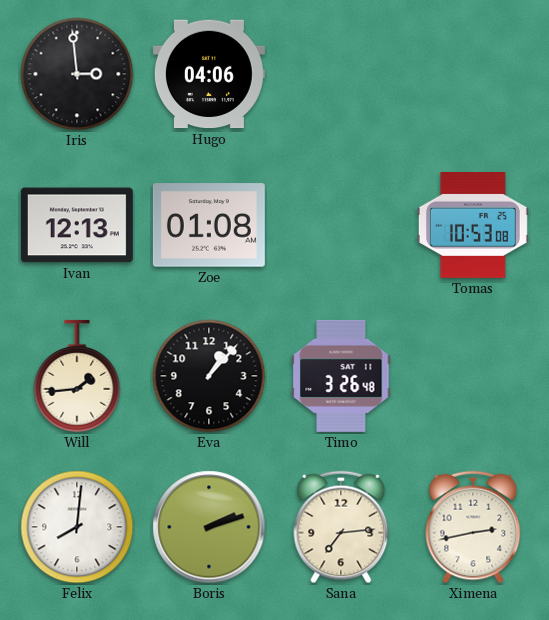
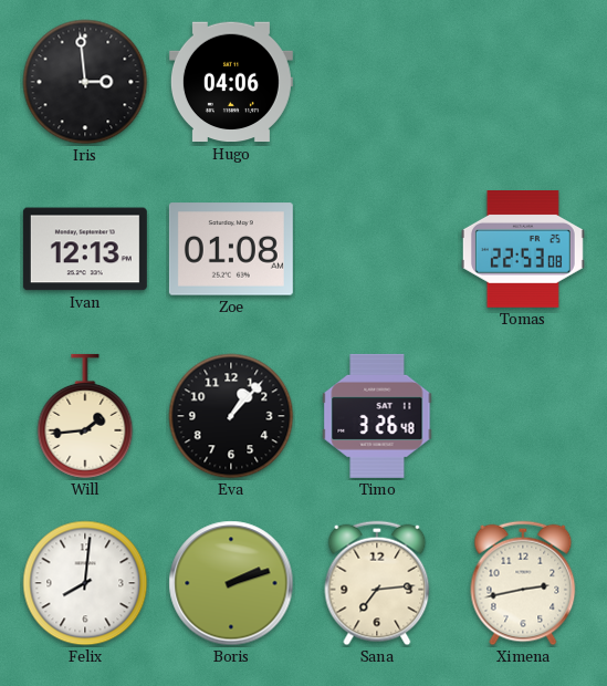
Tomas: 10:53 -> 22:53 (523, 250)
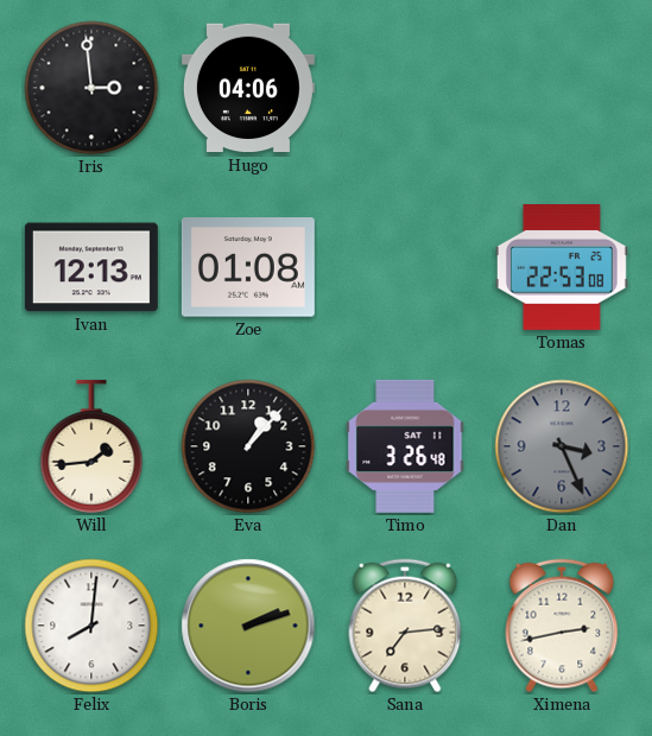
Dan: none -> 3:26 (562, 446)
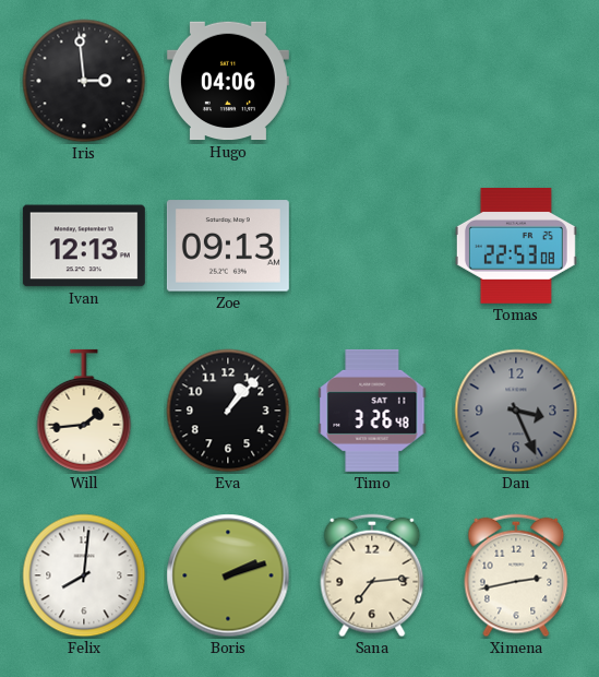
Zoe: 01:08 -> 09:13 (228, 246)
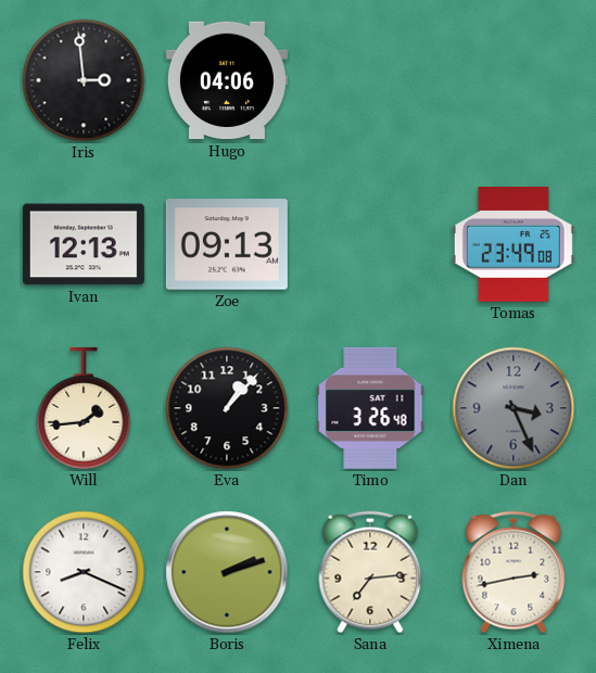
Tomas: 22:53 -> 23:49 (513, 245)
Felix: 8:01 -> 8:19 (84, 572)
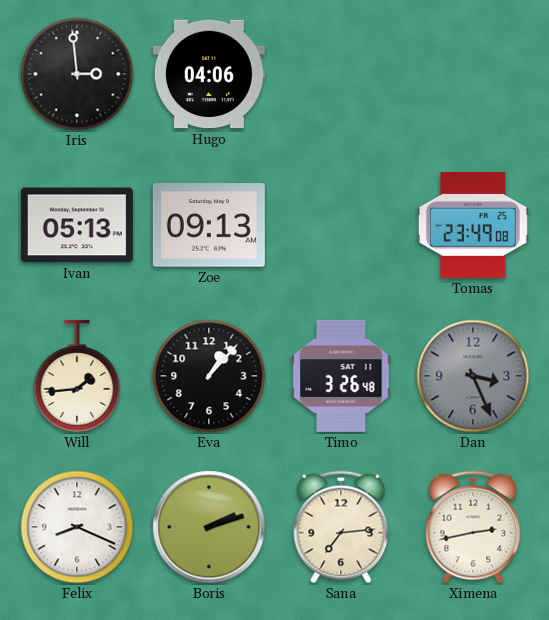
Ivan: 12:13 -> 05:13 (77, 225)
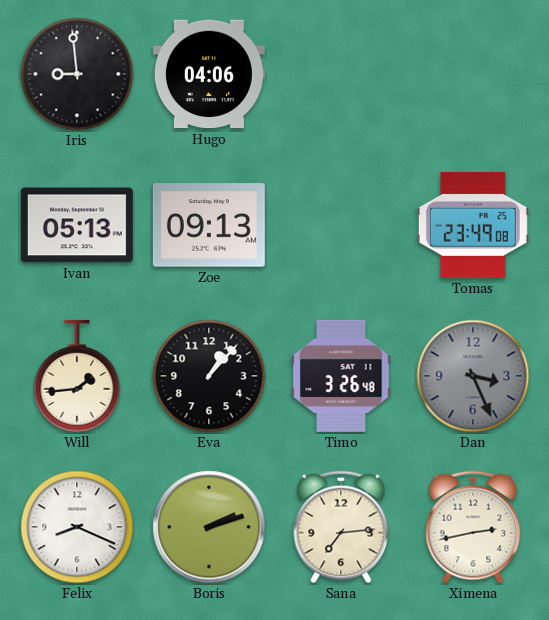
Iris: 2:59 -> 8:59 (77, 74)
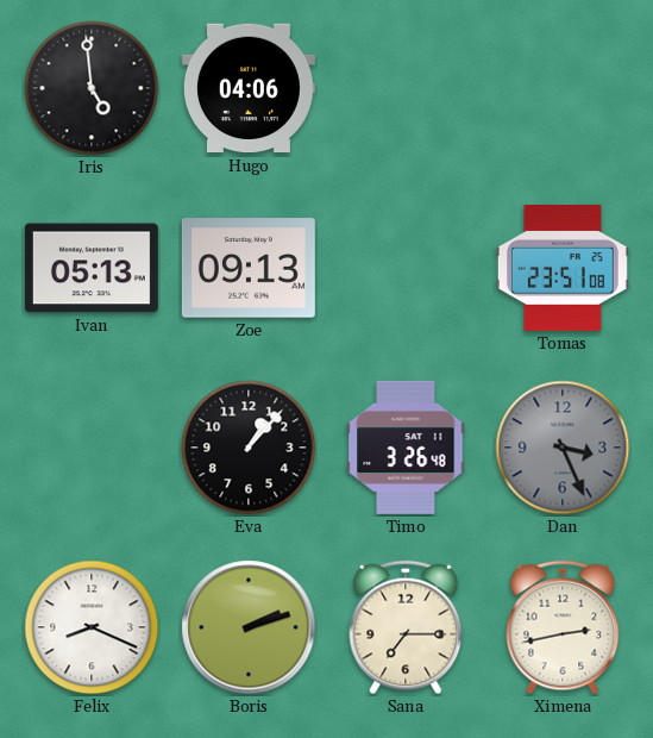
Iris: 8:59 -> 4:59 (92, 88)
Tomas: 23:49 -> 23:51 (563, 269)
Will: 1:44 -> none (77, 376)
Sana: 7:14 -> 7:15 (406, 627)
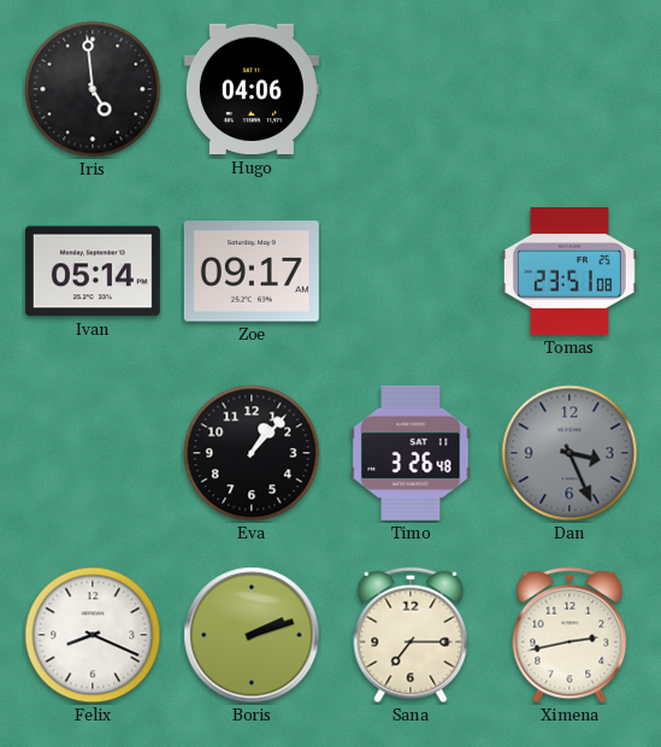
Ivan: 05:13 -> 05:14 (93, 271)
Zoe: 09:13 -> 09:17 (252, 271)
